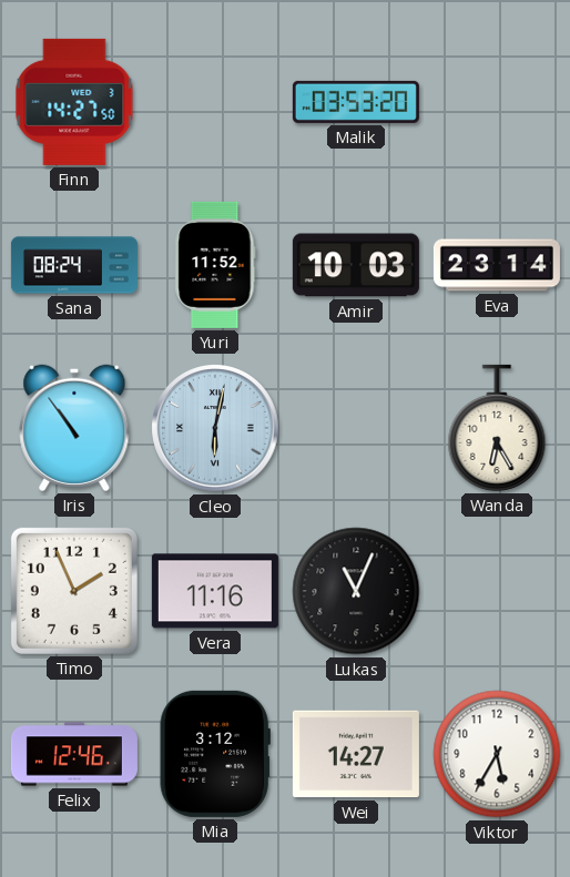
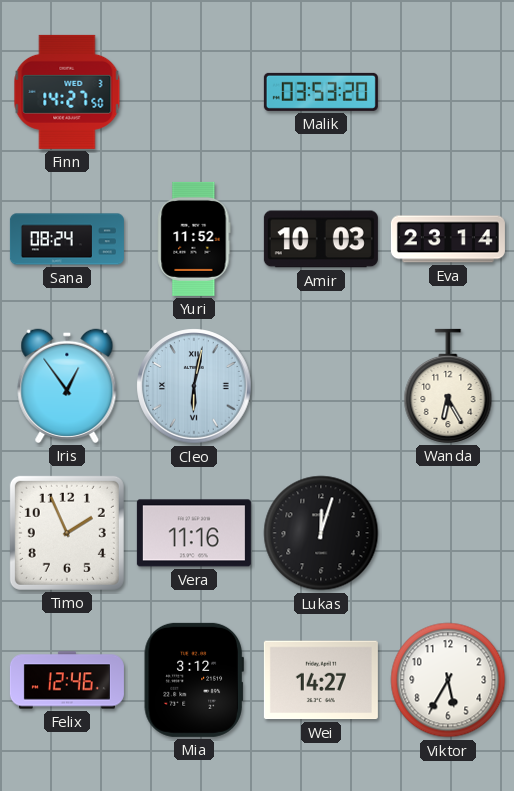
Iris: 10:54 -> 12:54 (67, 386)
Lukas: 11:04 -> 12:03 (321, 533)
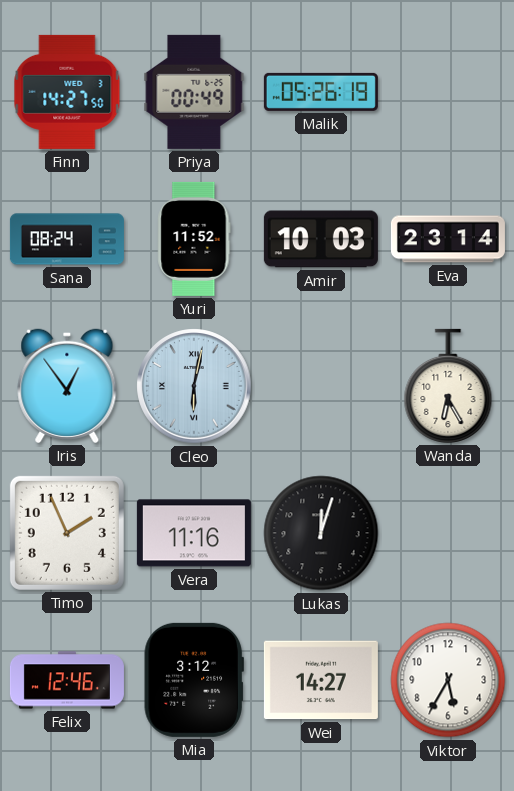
Priya: none -> 00:49 (194, 92)
Malik: 03:53 -> 05:26 (321, 92)
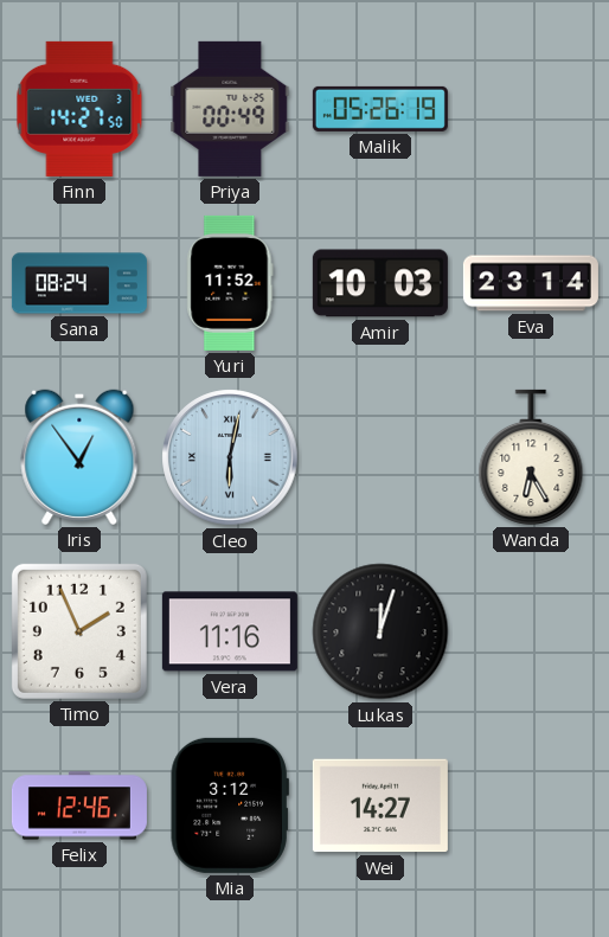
Viktor: 5:35 -> none (448, 680)
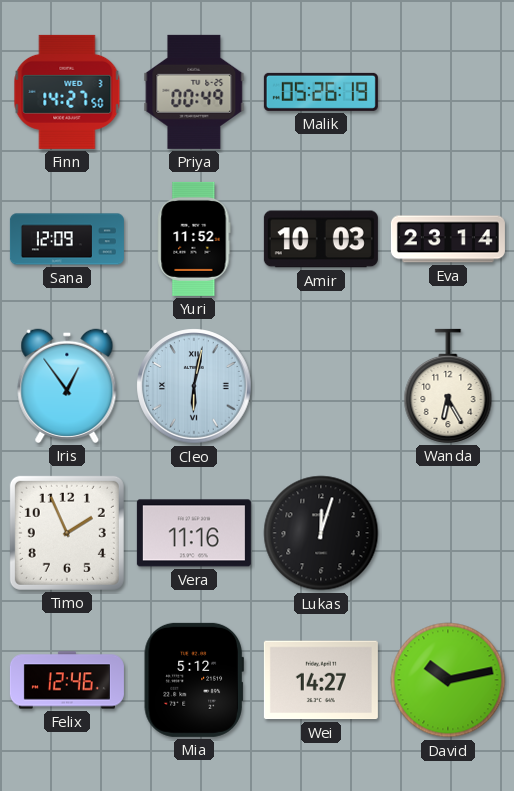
Sana: 08:24 -> 12:09 (67, 239)
Mia: 3:12 -> 5:12 (194, 680)
David: none -> 10:13 (448, 680)
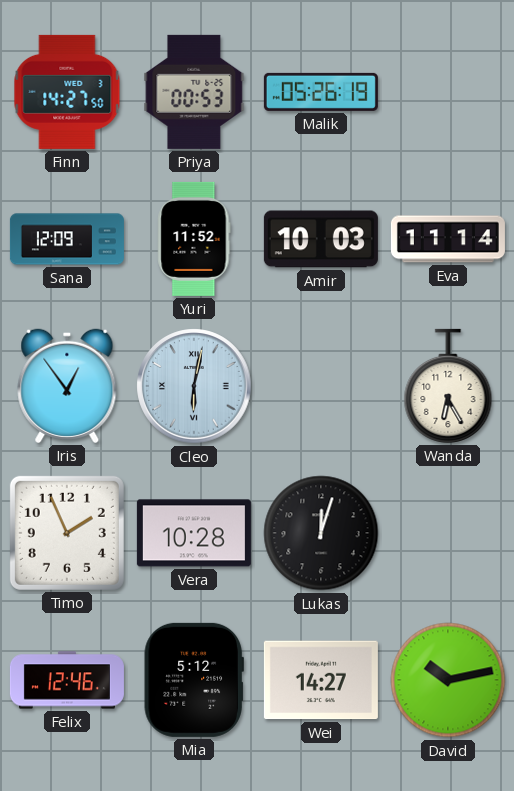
Priya: 00:49 -> 00:53 (194, 92)
Eva: 23:14 -> 11:14 (448, 239)
Vera: 11:16 -> 10:28 (194, 533)
